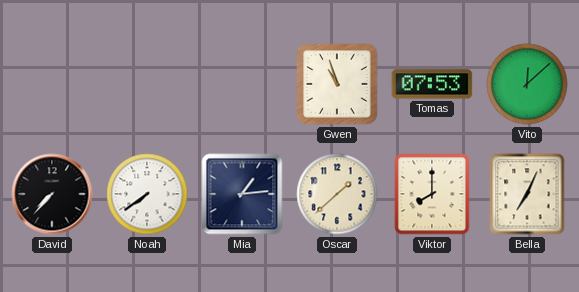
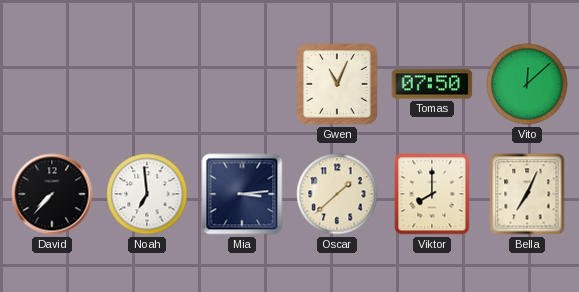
Gwen: 10:57 -> 11:04 (337, 84)
Tomas: 07:53 -> 07:50 (432, 84)
Noah: 7:39 -> 6:59 (147, 194)
Mia: 1:14 -> 3:14 (242, 194)
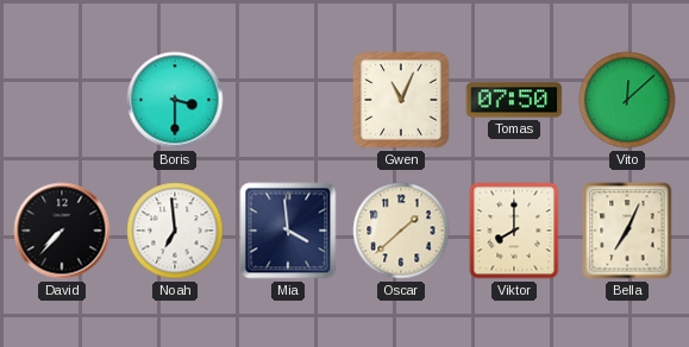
Boris: none -> 3:30 (175, 100)
Mia: 3:14 -> 3:59 (288, 231)
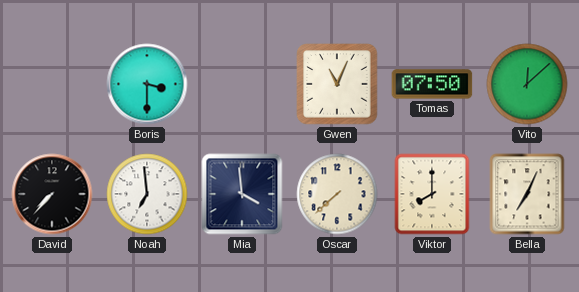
Oscar: 1:38 -> 7:38 (337, 194)
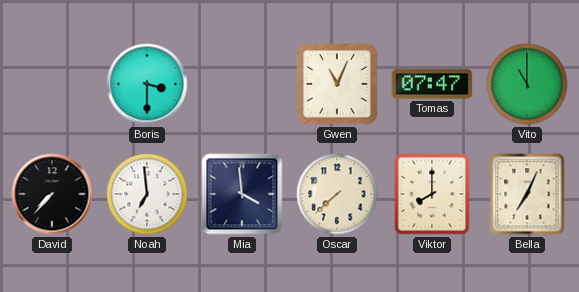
Tomas: 07:50 -> 07:47 (432, 84)
Vito: 12:08 -> 11:00 (527, 84)
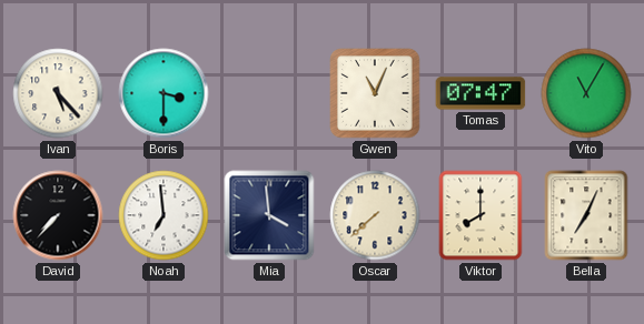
Ivan: none -> 5:23 (58, 93)
Vito: 11:00 -> 11:05 (586, 93)
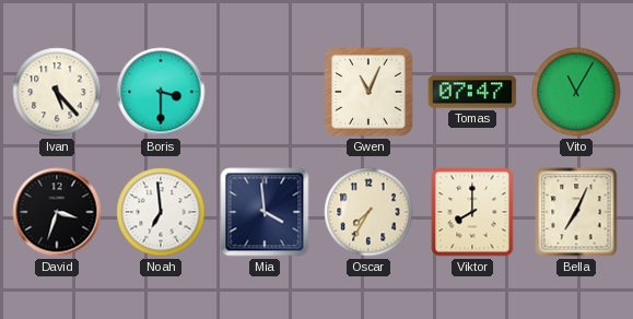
David: 7:37 -> 3:33 (57, 212)
Oscar: 7:38 -> 7:35 (368, 212)
